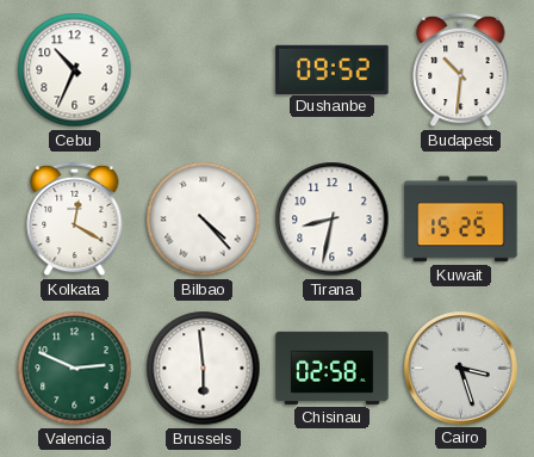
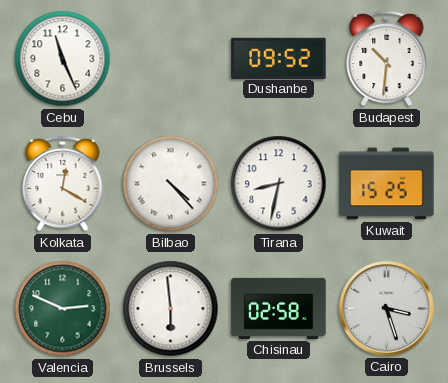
Cebu: 10:34 -> 11:26 (63, 59)
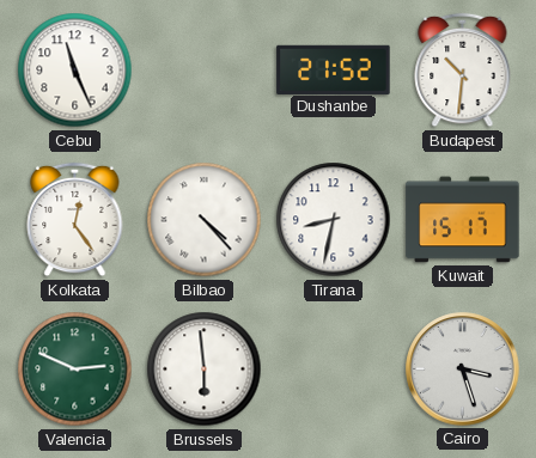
Dushanbe: 09:52 -> 21:52 (334, 69)
Kolkata: 12:20 -> 12:24 (75, 220)
Kuwait: 15:25 -> 15:17 (463, 220)
Chisinau: 02:58 -> none (279, 308)
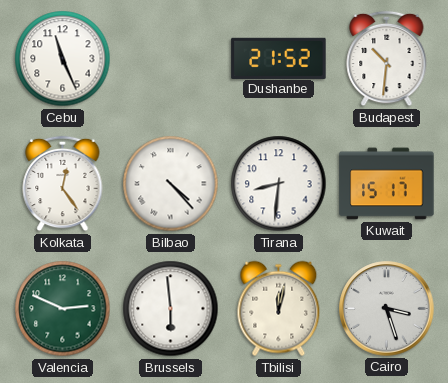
Tirana: 8:32 -> 8:31 (279, 184)
Tbilisi: none -> 12:02 (279, 309)
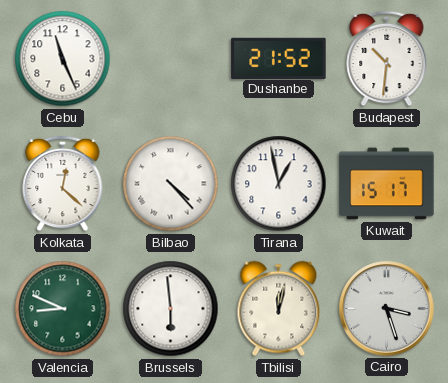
Kolkata: 12:24 -> 12:22 (63, 184)
Tirana: 8:31 -> 12:58 (279, 184)
Valencia: 2:49 -> 8:49 (63, 309)
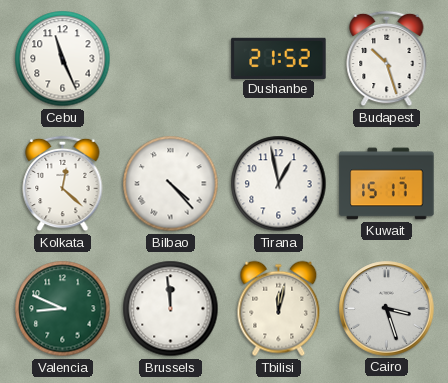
Budapest: 10:31 -> 10:27 (387, 59)
Brussels: 5:59 -> 11:59 (171, 309)
